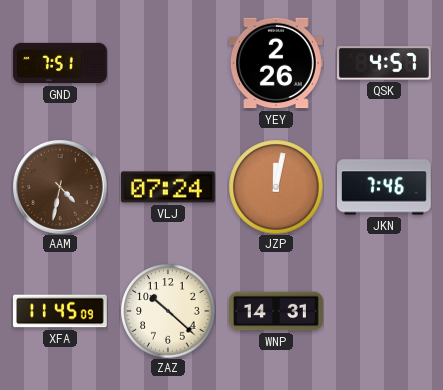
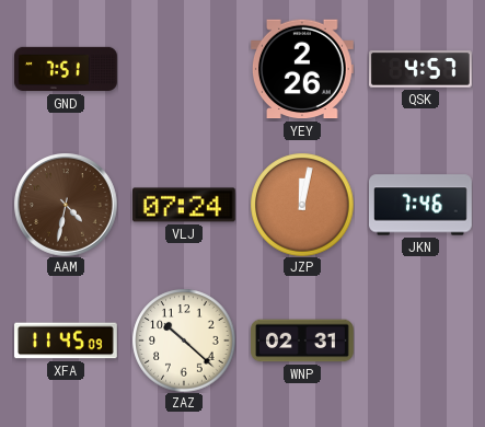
WNP: 14:31 -> 02:31 (302, 341)
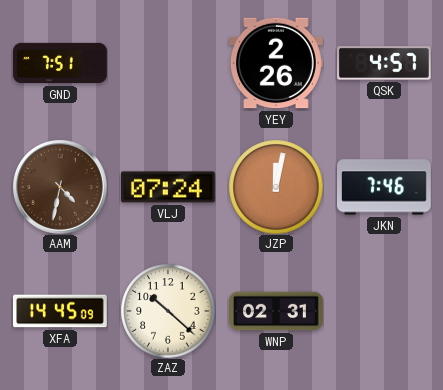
XFA: 11:45 -> 14:45 (61, 311)
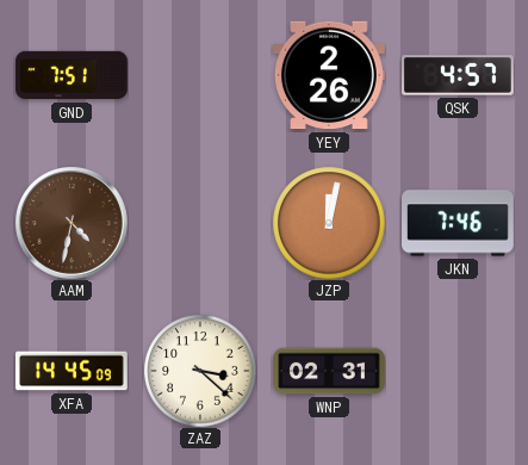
VLJ: 07:24 -> none (169, 187)
ZAZ: 10:22 -> 3:22 (200, 371)
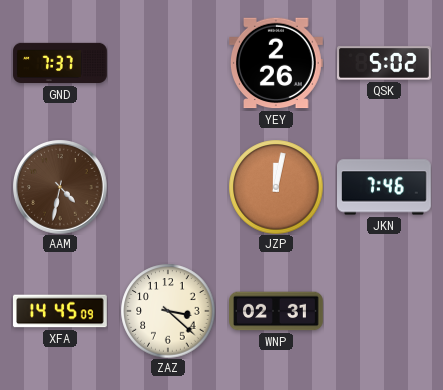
GND: 7:51 -> 7:37 (60, 63)
QSK: 4:57 -> 5:02 (385, 63)
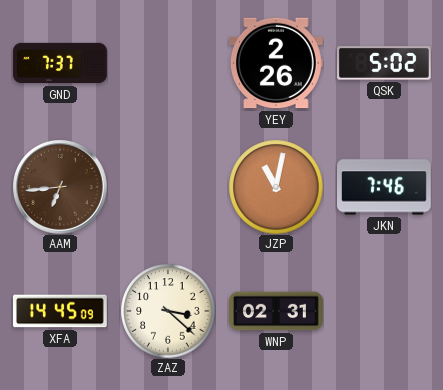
AAM: 4:32 -> 6:44 (60, 187)
JZP: 12:02 -> 11:02 (276, 187)
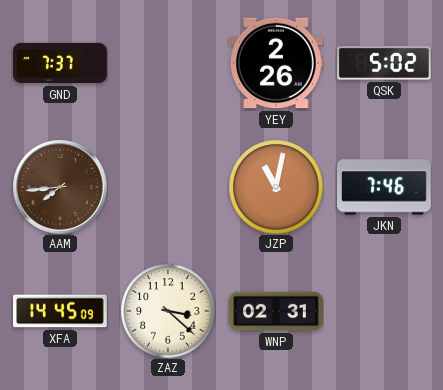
AAM: 6:44 -> 7:44 (60, 187)
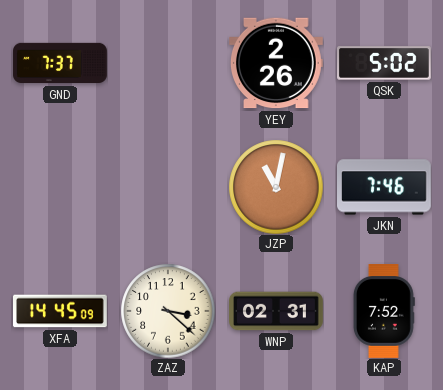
AAM: 7:44 -> none (60, 187)
KAP: none -> 7:52 (384, 312)
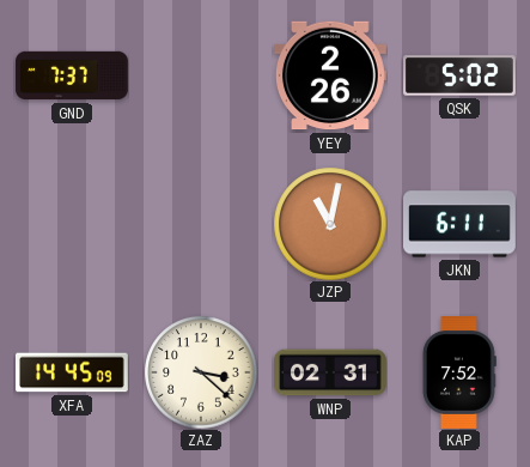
JKN: 7:46 -> 6:11 (461, 224)
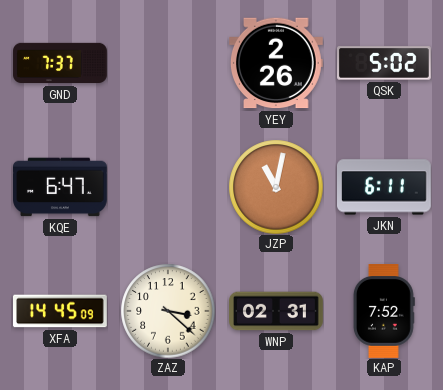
KQE: none -> 6:47 (61, 187)
